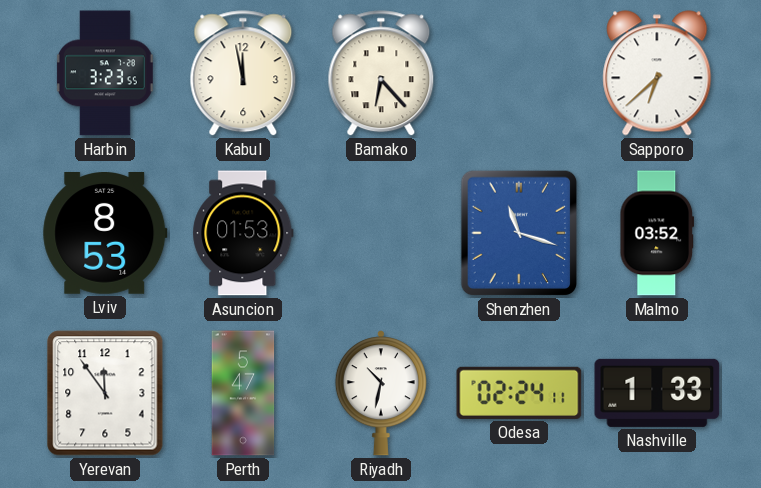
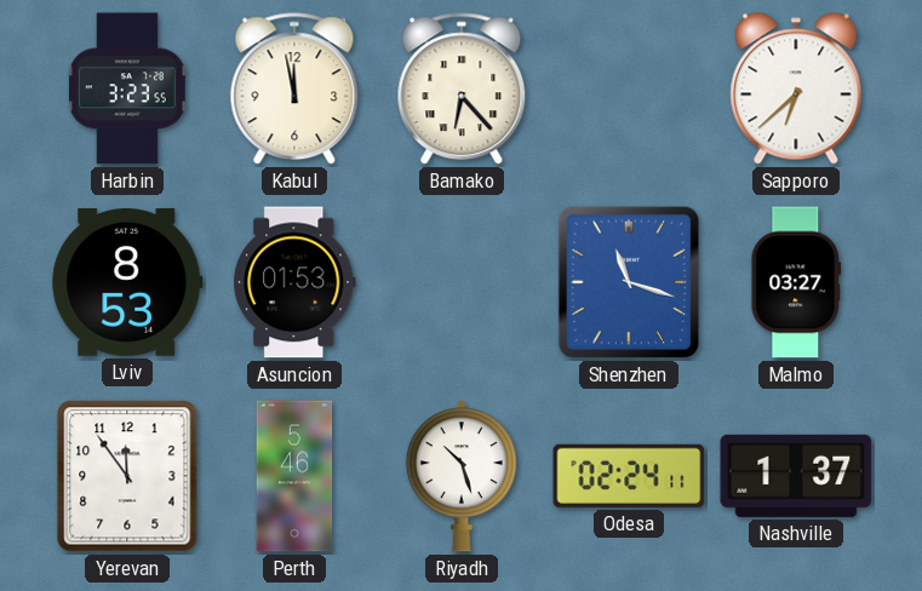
Malmo: 03:52 -> 03:27 (796, 282)
Perth: 5:47 -> 5:46 (294, 476)
Riyadh: 10:32 -> 10:27 (462, 476)
Nashville: 1:33 -> 1:37 (796, 476)
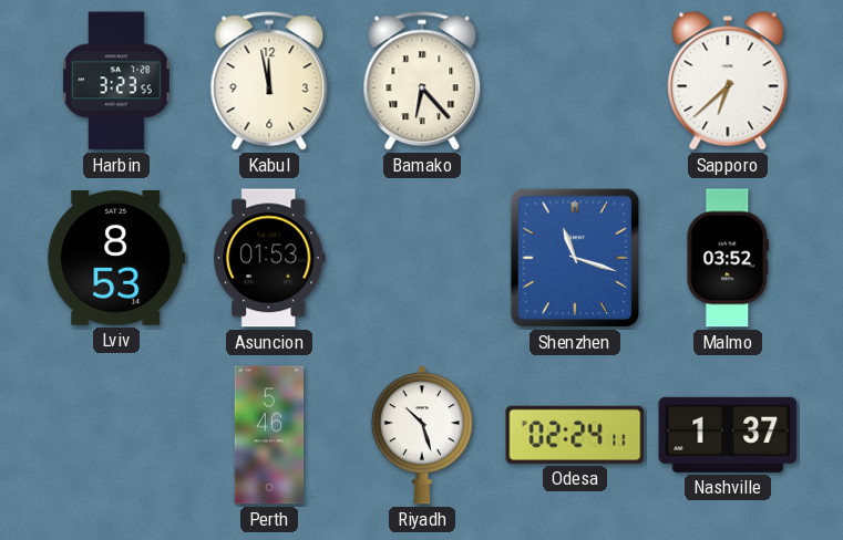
Malmo: 03:27 -> 03:52 (728, 258)
Yerevan: 11:54 -> none (127, 476)
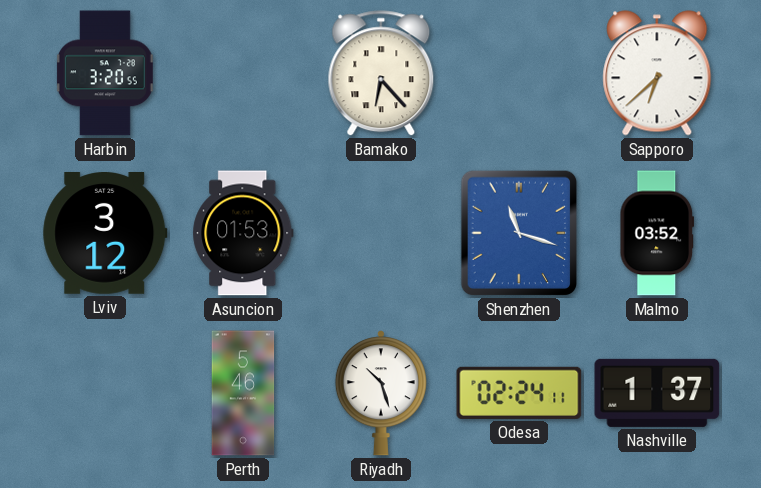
Harbin: 3:23 -> 3:20 (105, 73)
Kabul: 11:58 -> none (269, 82)
Lviv: 8:53 -> 3:12 (105, 234)
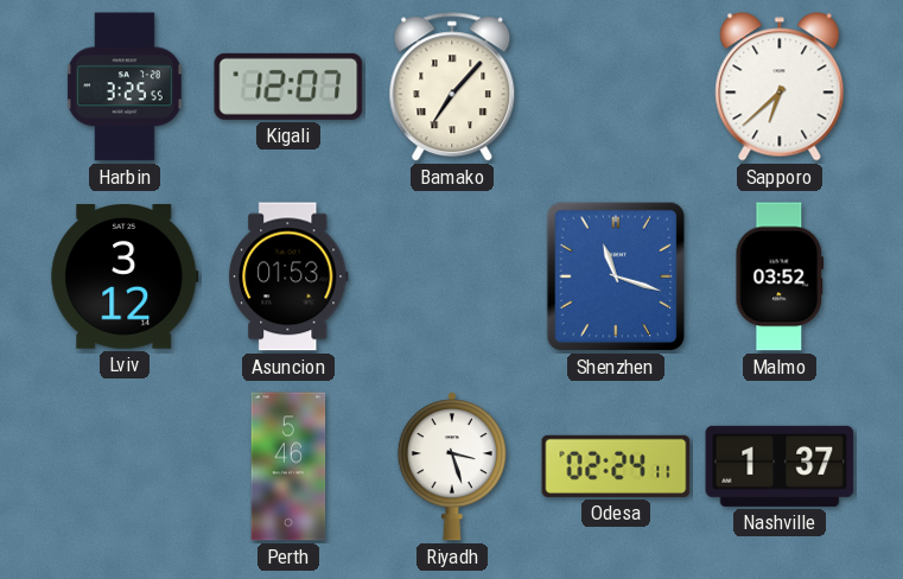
Harbin: 3:20 -> 3:25 (125, 87)
Kigali: none -> 12:07 (288, 87)
Bamako: 6:23 -> 7:07 (452, 88)
Riyadh: 10:27 -> 3:27 (452, 466)
